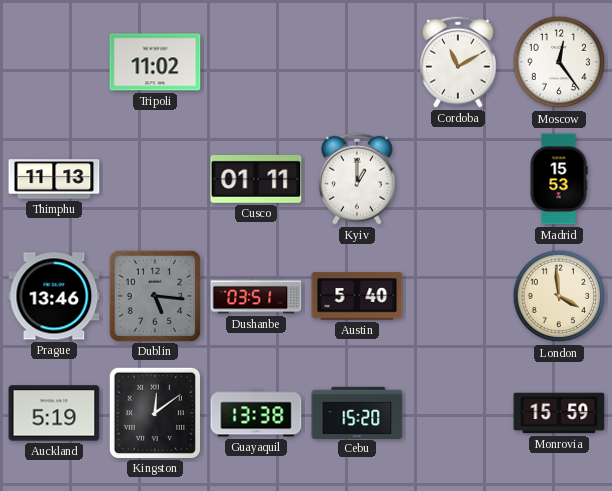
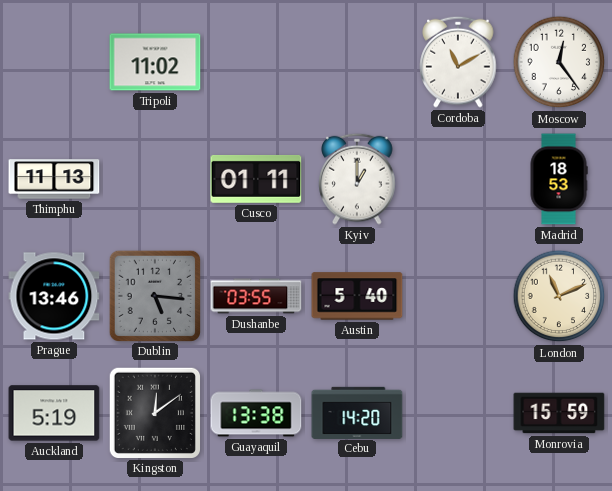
Madrid: 15:53 -> 18:53 (559, 179)
Dushanbe: 03:51 -> 03:55 (256, 296)
London: 3:59 -> 11:11 (559, 296)
Cebu: 15:20 -> 14:20 (357, 412)
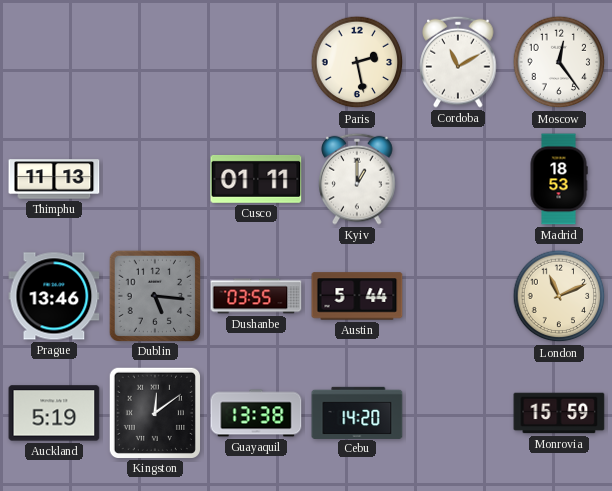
Tripoli: 11:02 -> none (155, 62)
Paris: none -> 2:28 (357, 62)
Austin: 5:40 -> 5:44 (357, 296)
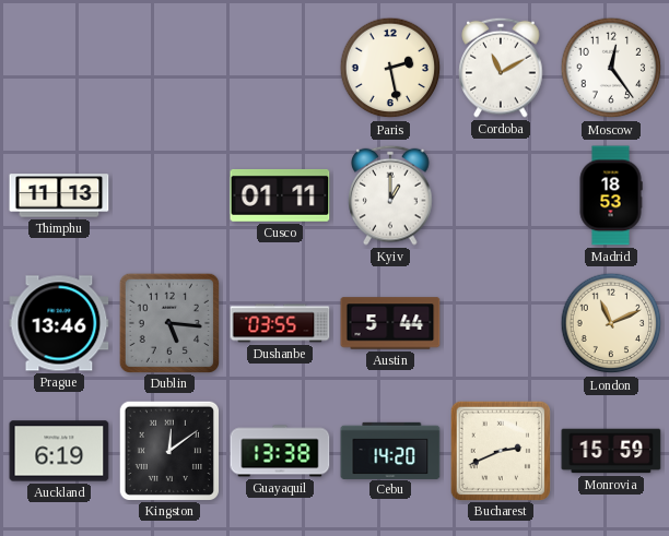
Auckland: 5:19 -> 6:19 (59, 451)
Bucharest: none -> 2:41 (500, 450)
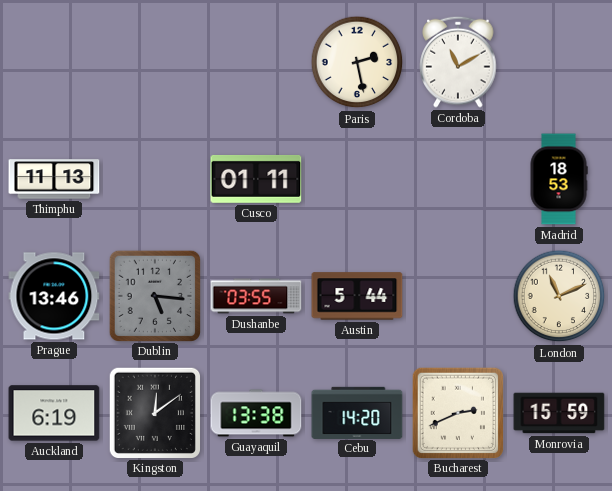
Moscow: 12:24 -> none (611, 68)
Kyiv: 1:00 -> none (390, 195)
